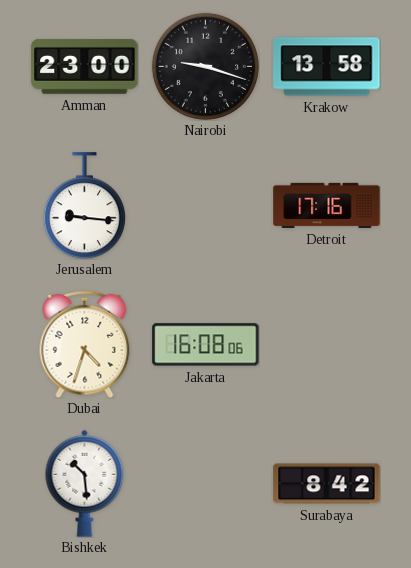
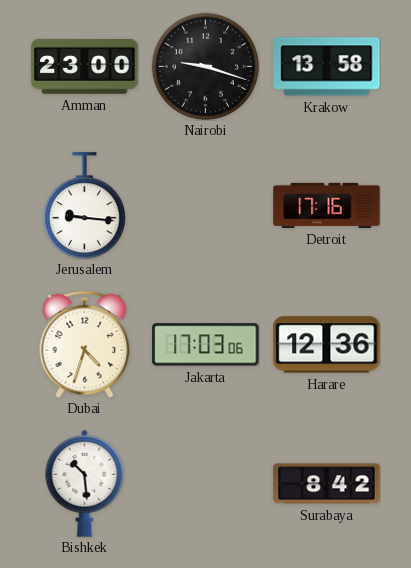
Jakarta: 16:08 -> 17:03 (206, 345)
Harare: none -> 12:36 (327, 345)
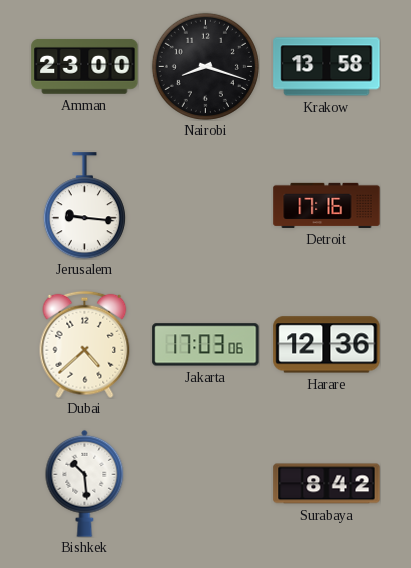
Nairobi: 9:18 -> 8:18 (205, 66)
Dubai: 4:33 -> 4:38 (85, 344)
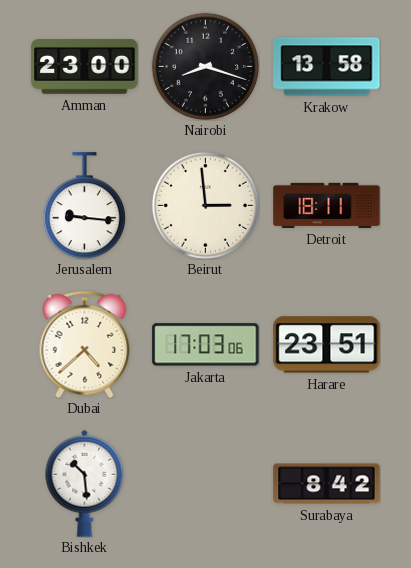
Beirut: none -> 2:59 (205, 205)
Detroit: 17:16 -> 18:11 (327, 205)
Harare: 12:36 -> 23:51 (327, 345)
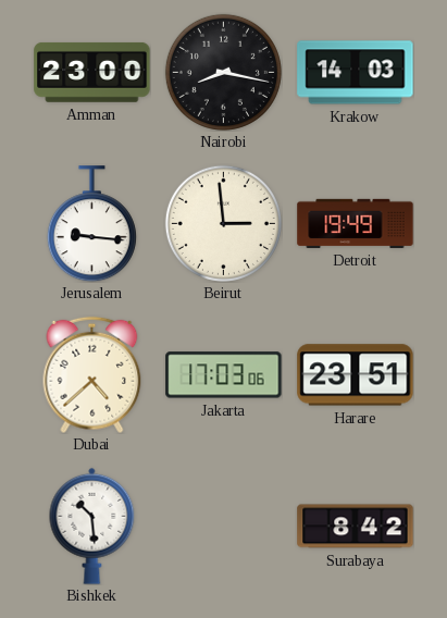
Nairobi: 8:18 -> 8:17 (223, 72)
Krakow: 13:58 -> 14:03 (356, 73)
Detroit: 18:11 -> 19:49 (356, 223)
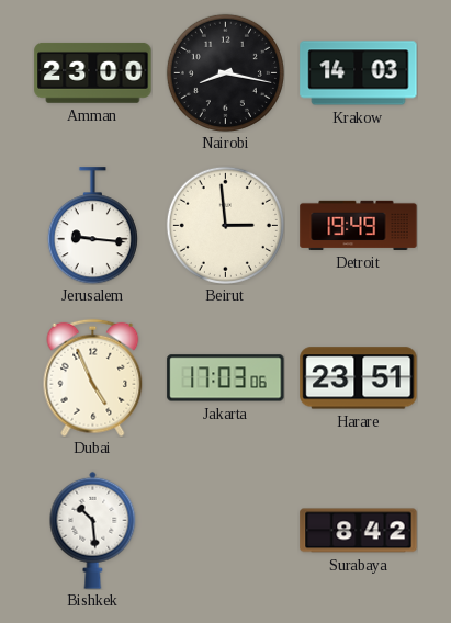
Dubai: 4:38 -> 4:56 (93, 377)
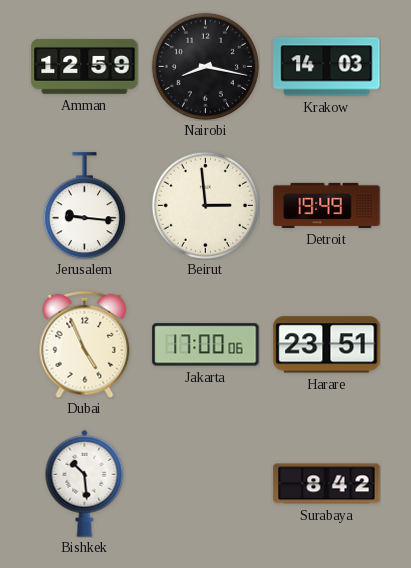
Amman: 23:00 -> 12:59 (85, 66)
Jakarta: 17:03 -> 17:00 (206, 345)
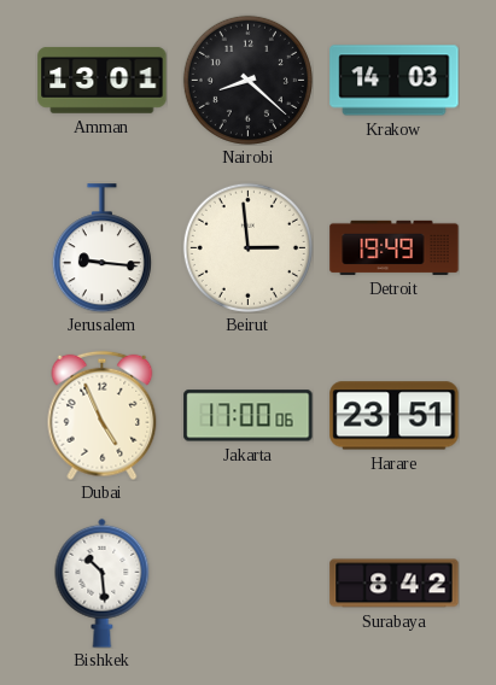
Amman: 12:59 -> 13:01 (103, 80)
Nairobi: 8:17 -> 8:22 (247, 80)
